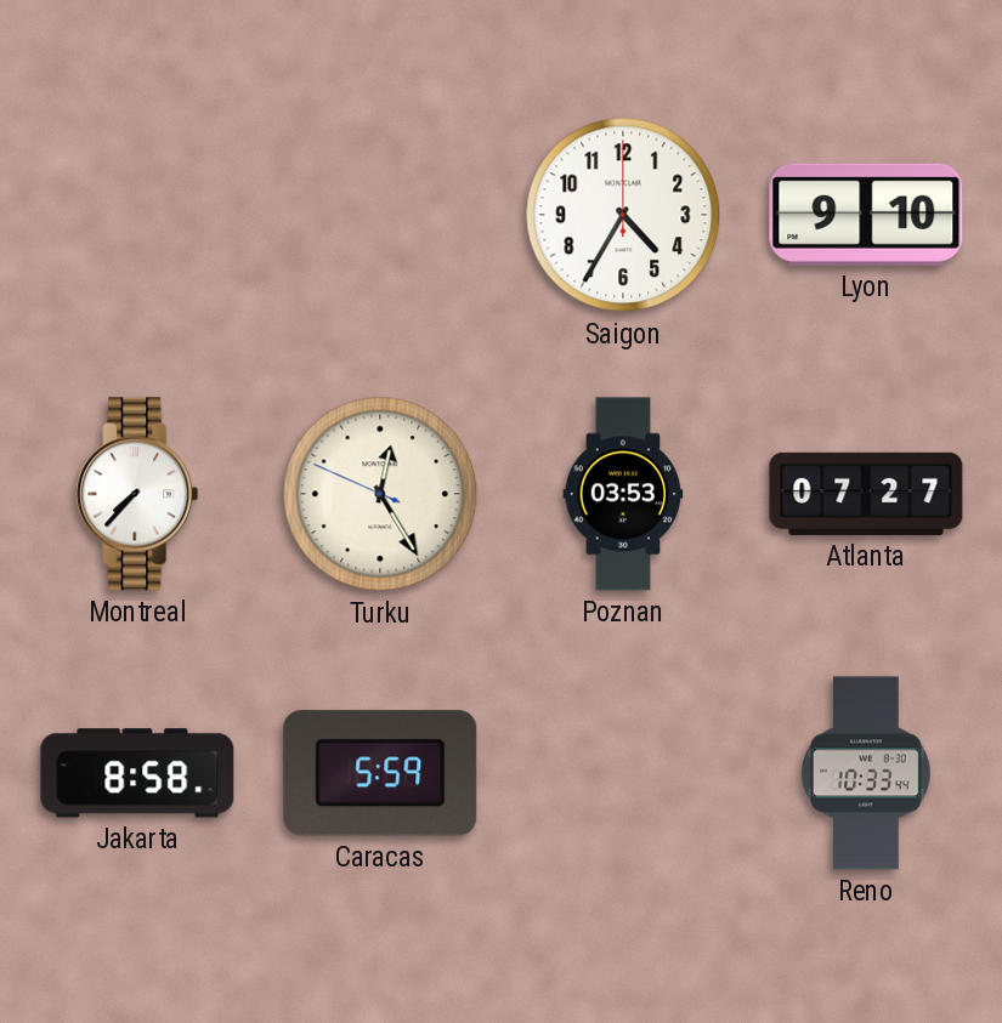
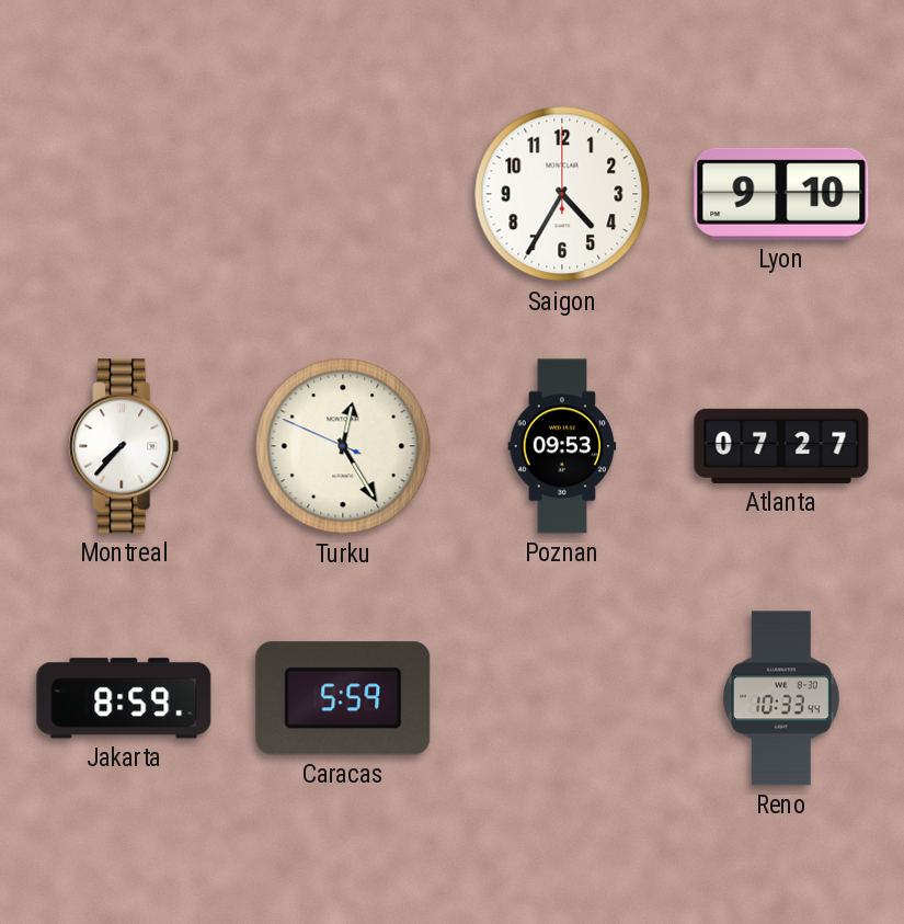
Poznan: 03:53 -> 09:53 (562, 446)
Jakarta: 8:58 -> 8:59 (124, 698)
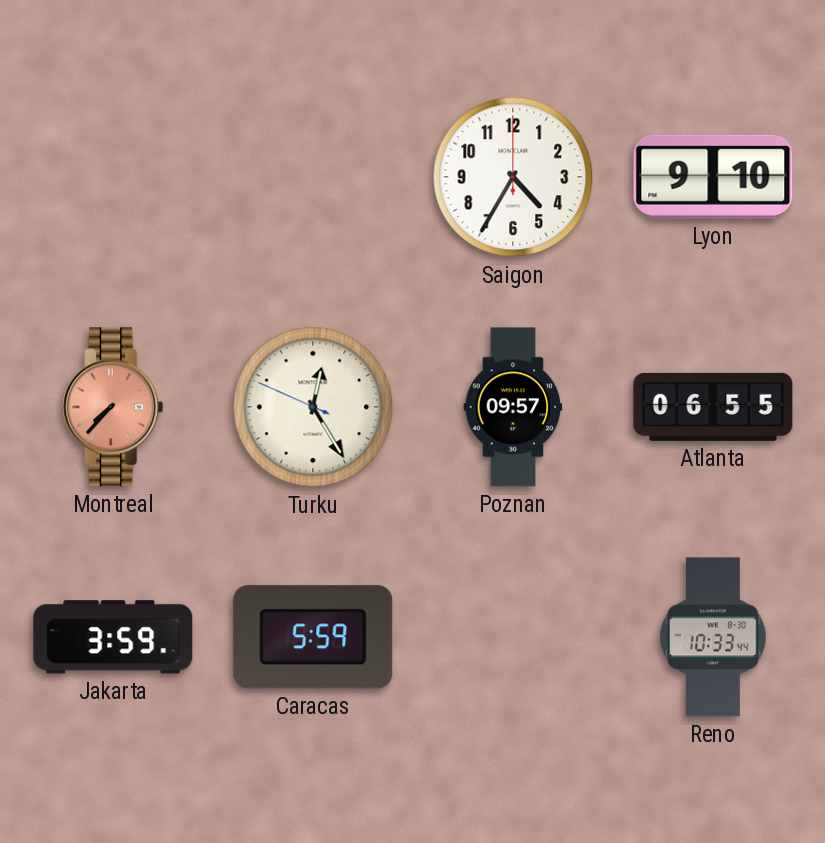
Montreal dial: white -> salmon (113, 407)
Poznan: 09:53 -> 09:57 (513, 407)
Atlanta: 07:27 -> 06:55 (713, 407)
Jakarta: 8:59 -> 3:59 (113, 637)
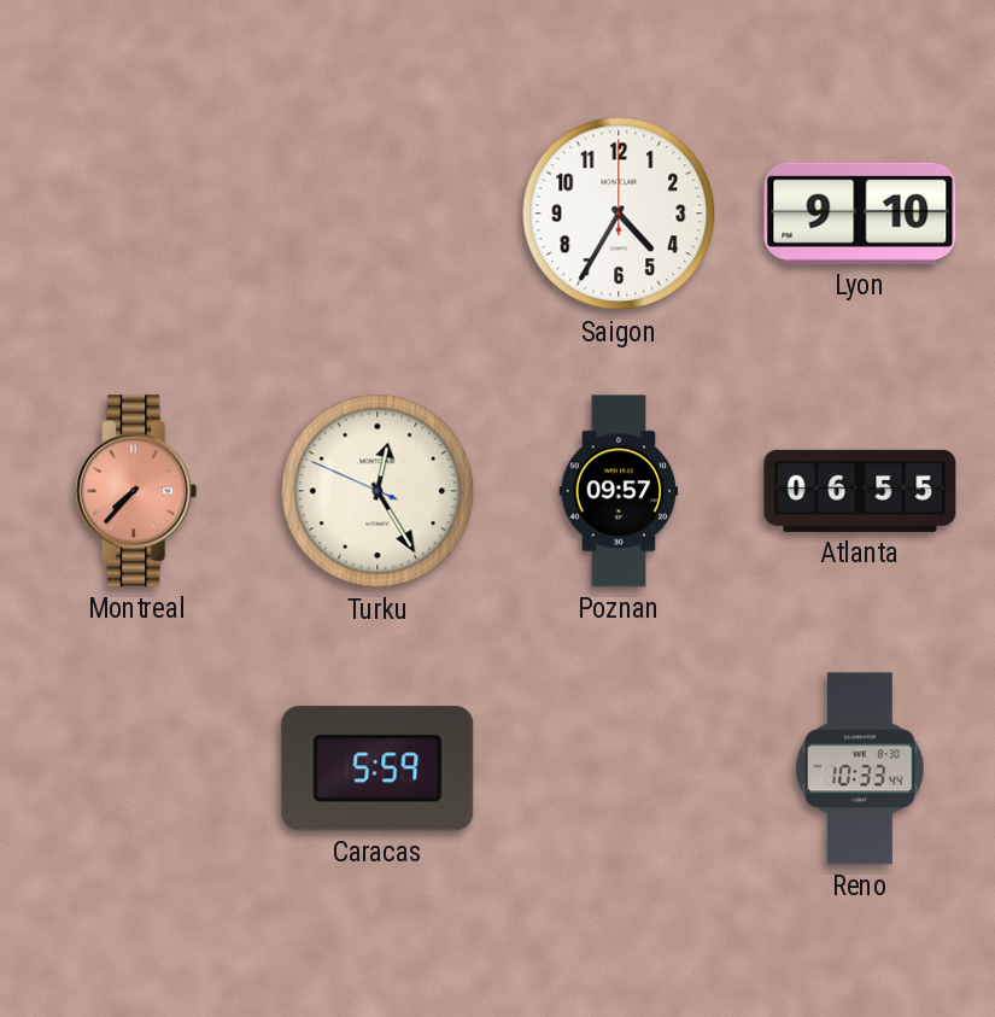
Jakarta: 3:59 -> none (113, 637)
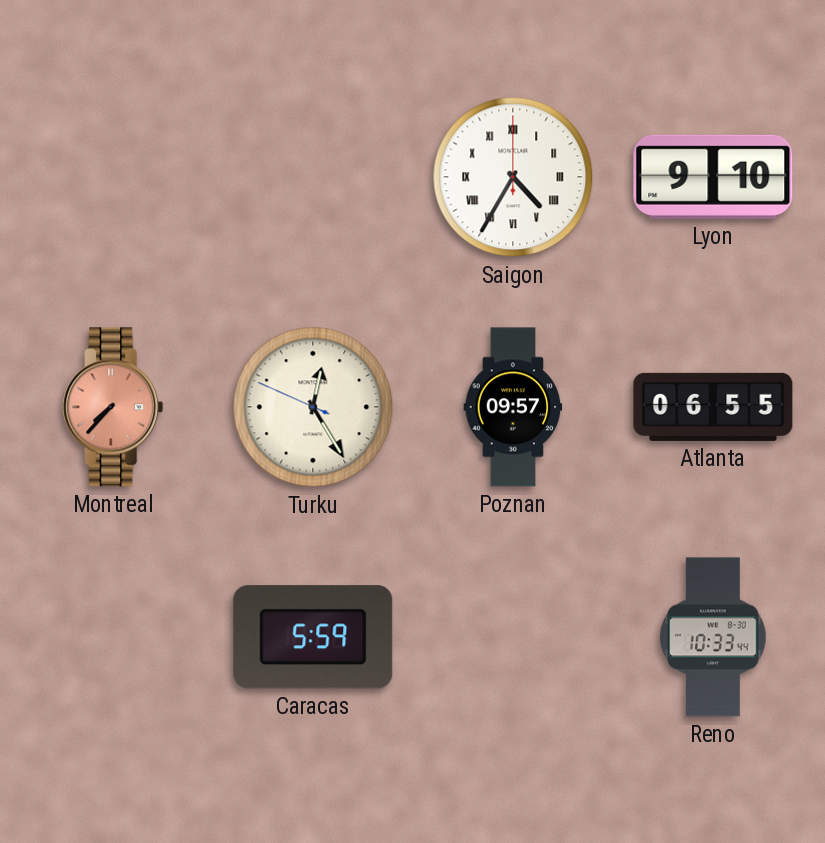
Saigon numerals: Arabic -> Roman (513, 177)
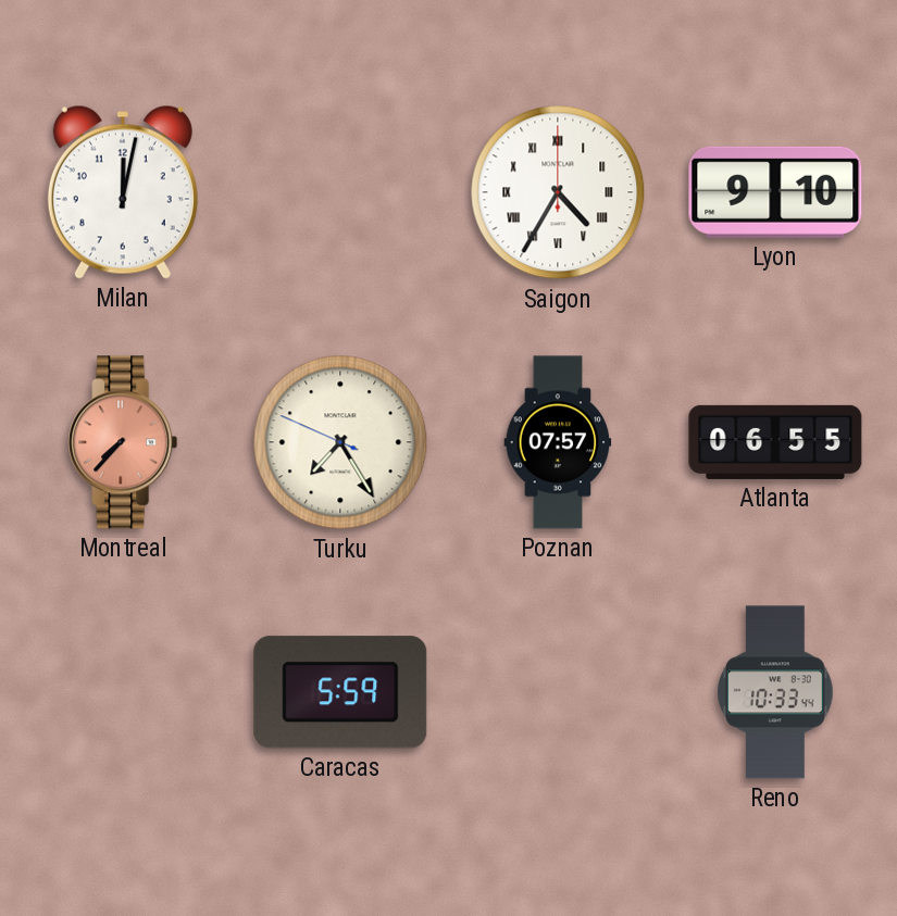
Milan: none -> 12:02 (123, 192)
Turku: 12:24 -> 7:24 (340, 442)
Poznan: 09:57 -> 07:57 (558, 442)
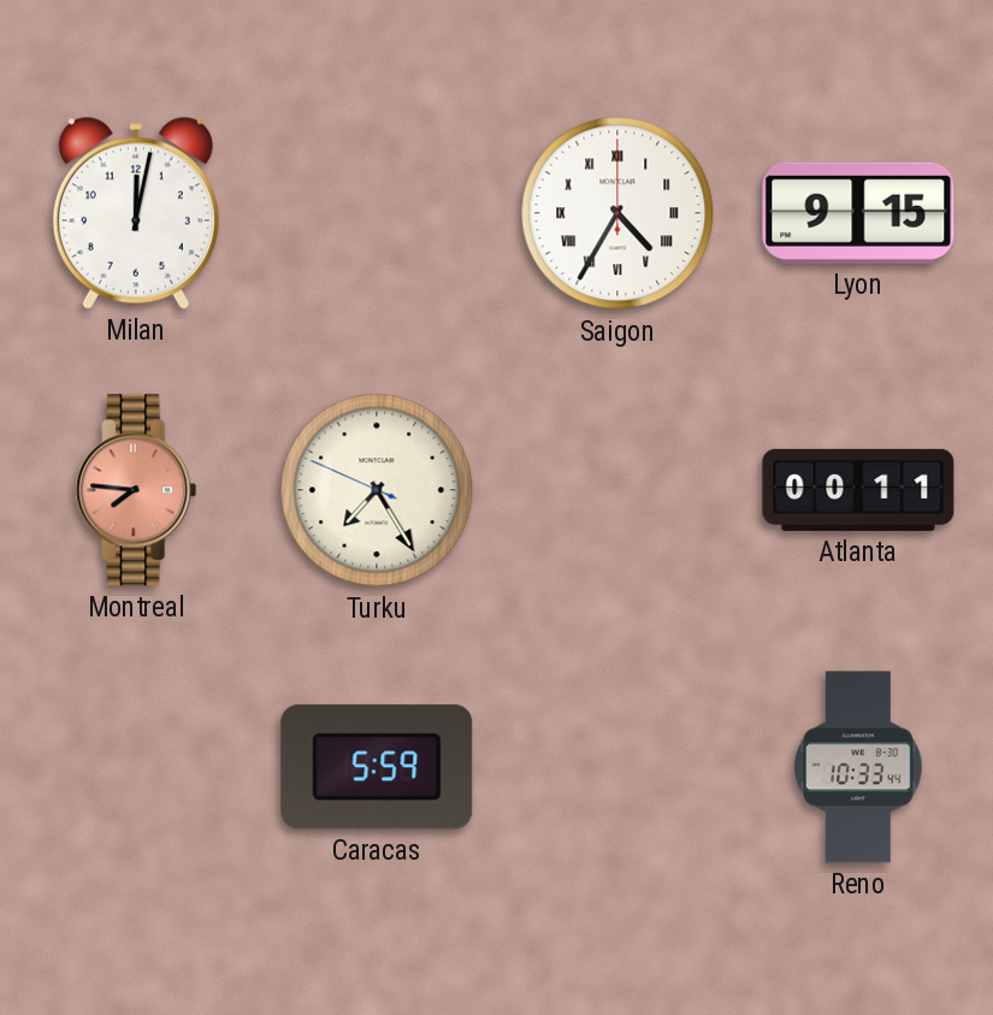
Lyon: 9:10 -> 9:15 (858, 213)
Montreal: 7:37 -> 7:46 (136, 490)
Poznan: 07:57 -> none (558, 442)
Atlanta: 06:55 -> 00:11 (858, 490)
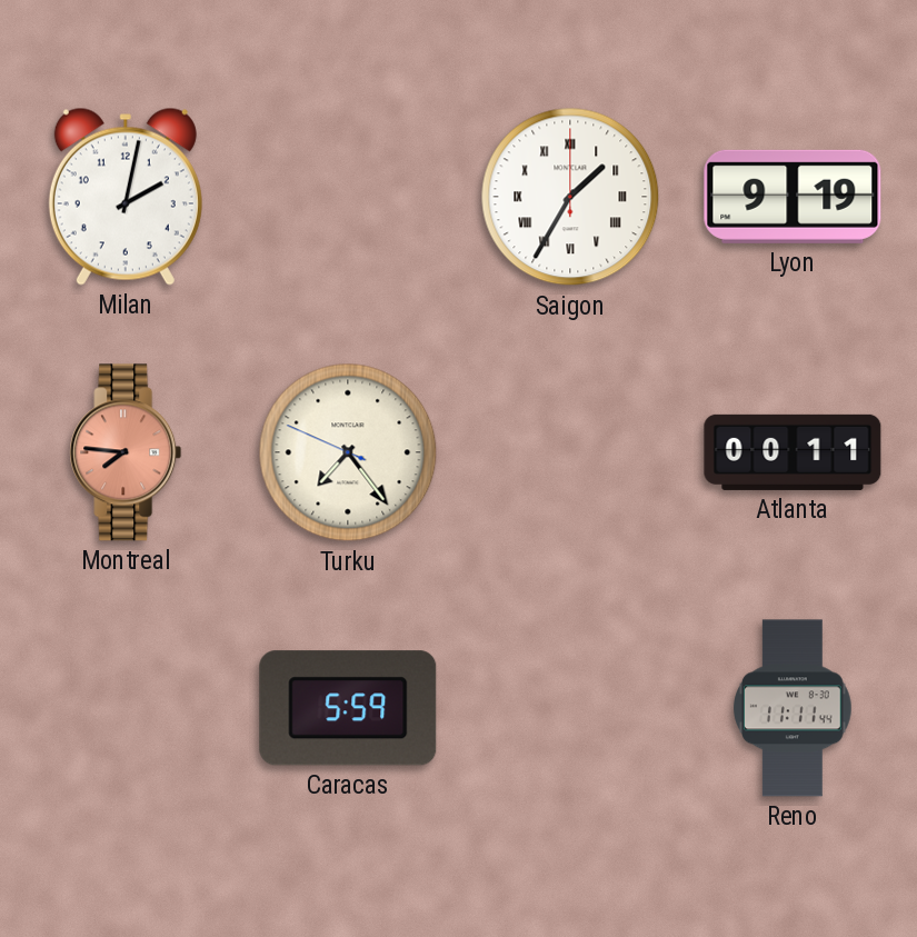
Milan: 12:02 -> 2:02 (126, 197)
Saigon: 4:35 -> 1:35 (570, 197)
Lyon: 9:15 -> 9:19 (793, 197)
Turku: 7:24 -> 7:23 (348, 452)
Reno: 10:33 -> 11:11 (793, 708)
